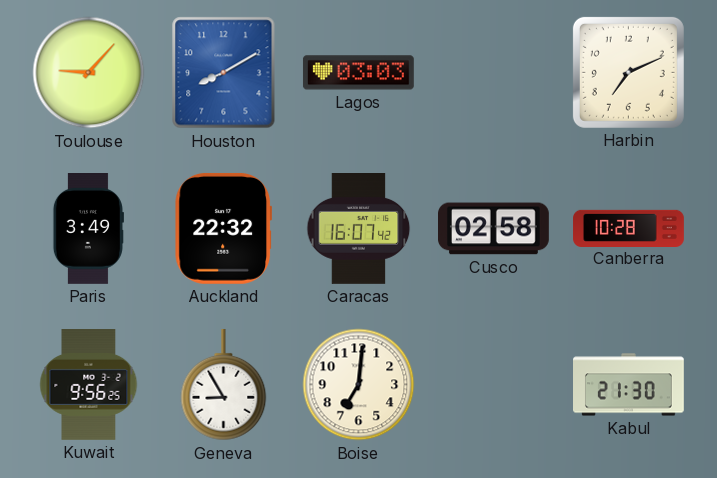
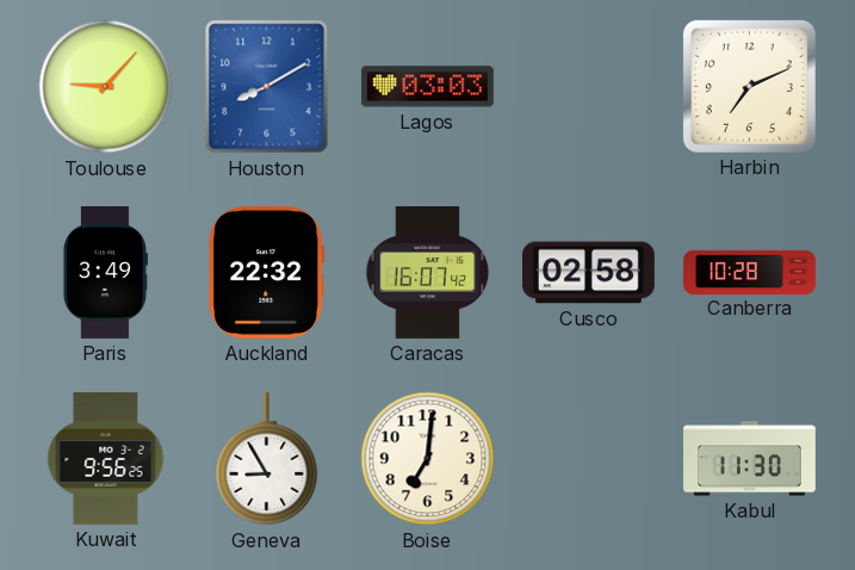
Kabul: 21:30 -> 11:30 (750, 459)
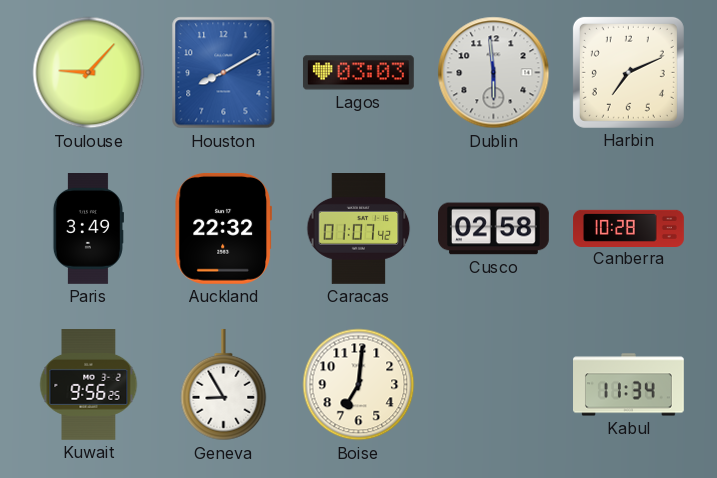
Dublin: none -> 5:59 (494, 73)
Caracas: 16:07 -> 01:07 (359, 229)
Kabul: 11:30 -> 11:34 (629, 385)
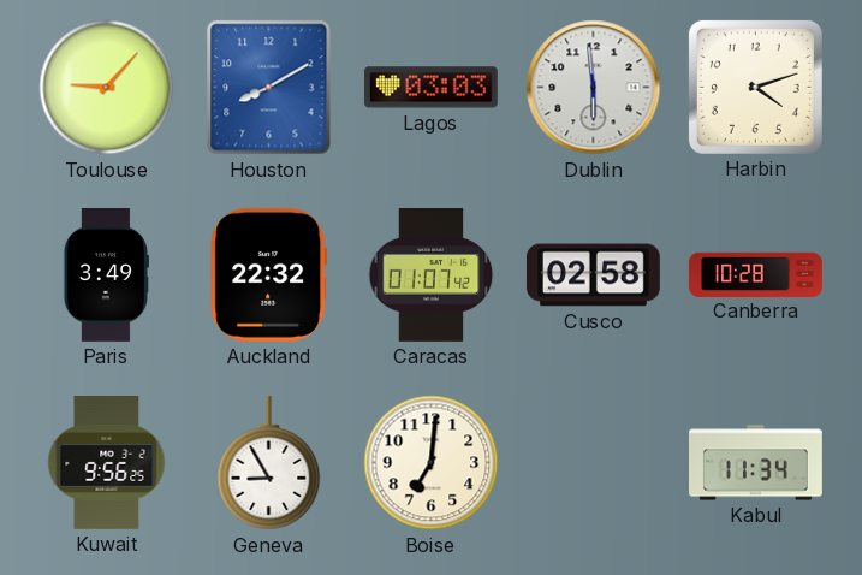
Harbin: 7:11 -> 4:12 (755, 87)
